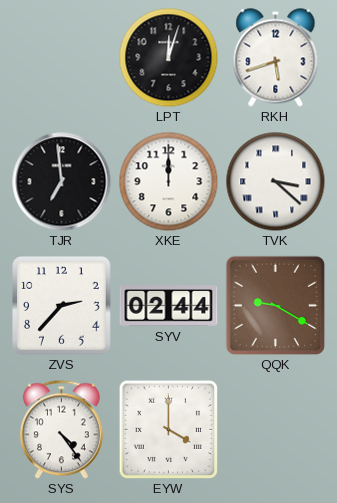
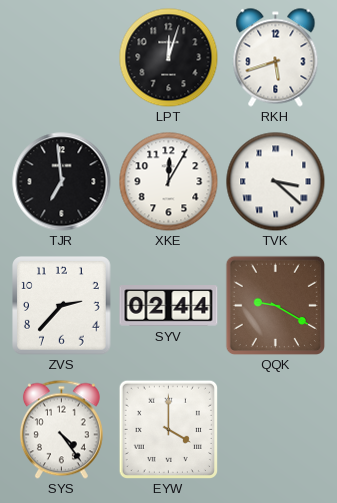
XKE: 12:00 -> 12:05 (169, 182)
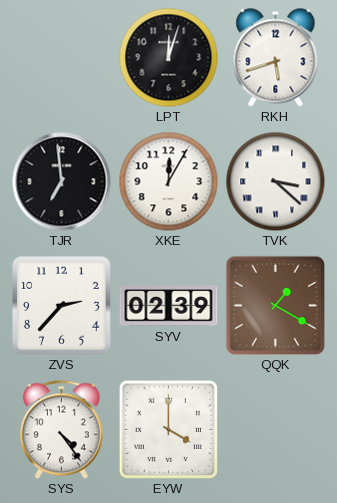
SYV: 02:44 -> 02:39 (169, 306)
QQK: 9:20 -> 1:20 (275, 305)
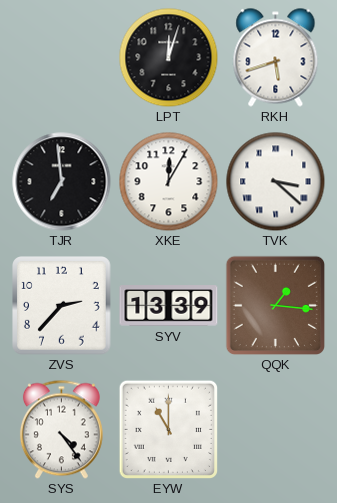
SYV: 02:39 -> 13:39 (169, 306)
QQK: 1:20 -> 1:16 (275, 305)
EYW: 4:00 -> 11:00 (168, 429)
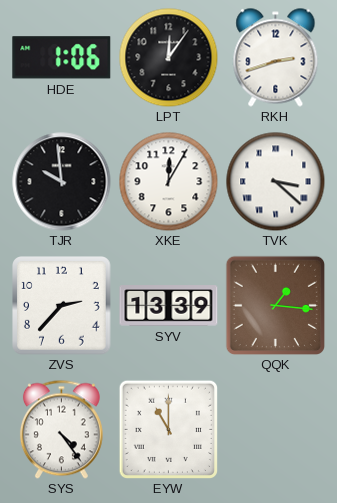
HDE: none -> 1:06 (62, 58)
LPT: 12:03 -> 12:06 (169, 58)
RKH: 5:42 -> 2:42 (276, 58)
TJR: 6:59 -> 9:59 (62, 182)
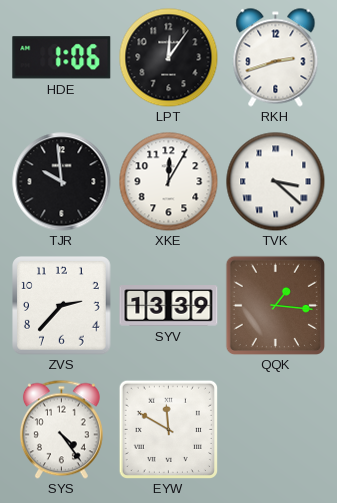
EYW: 11:00 -> 11:50 (168, 429)
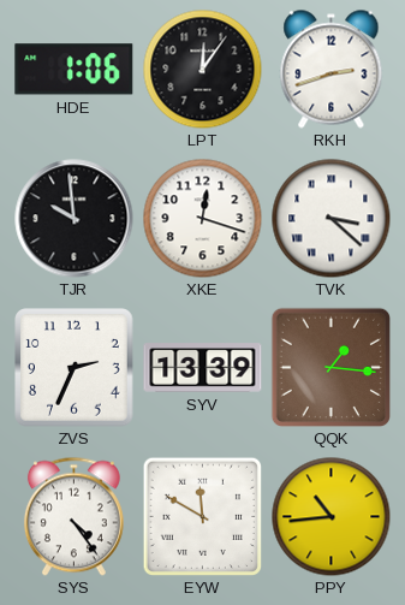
XKE: 12:05 -> 12:18 (203, 219)
ZVS: 2:37 -> 2:34 (75, 368)
PPY: none -> 10:44 (332, 517)
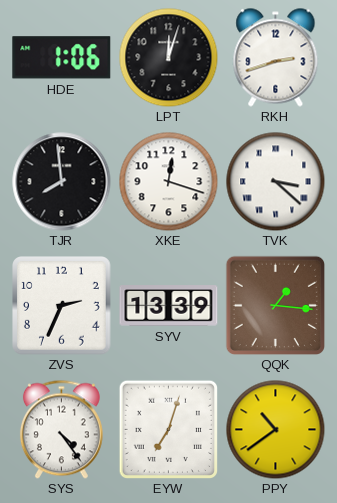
LPT: 12:06 -> 12:03 (169, 58)
TJR: 9:59 -> 7:59 (62, 182)
EYW: 11:50 -> 7:03 (168, 429)
PPY: 10:44 -> 10:39 (276, 430)
